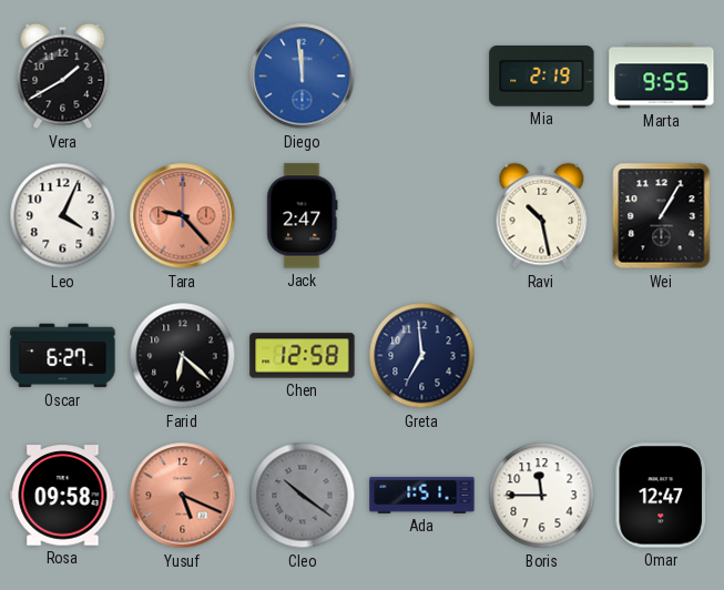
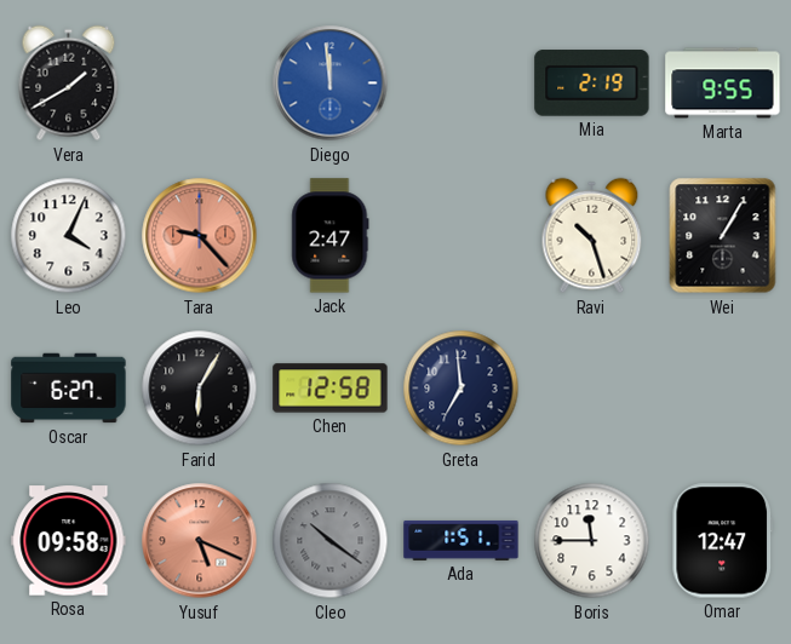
Ravi: 10:28 -> 10:27 (592, 236)
Farid: 6:22 -> 6:05 (200, 389)
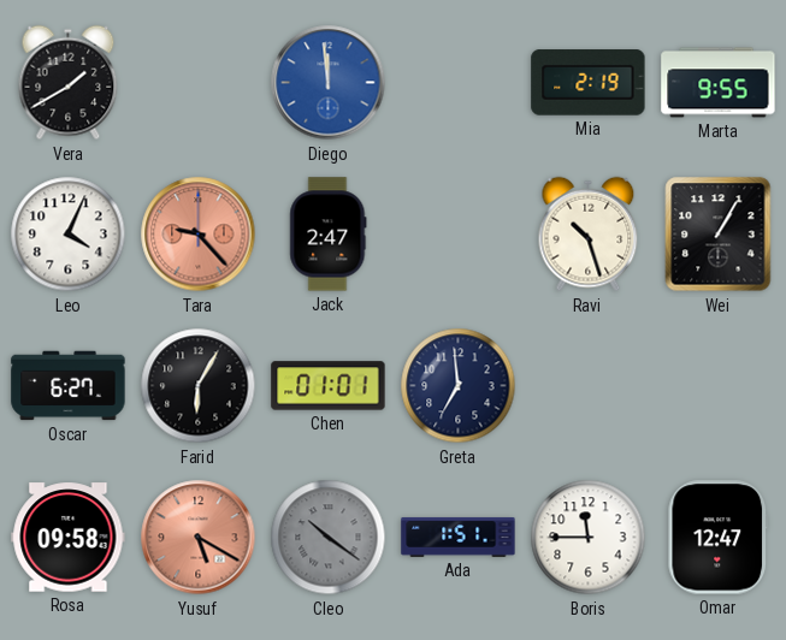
Chen: 12:58 -> 01:01 (329, 386)
Yusuf: 5:19 -> 5:20 (199, 538)
